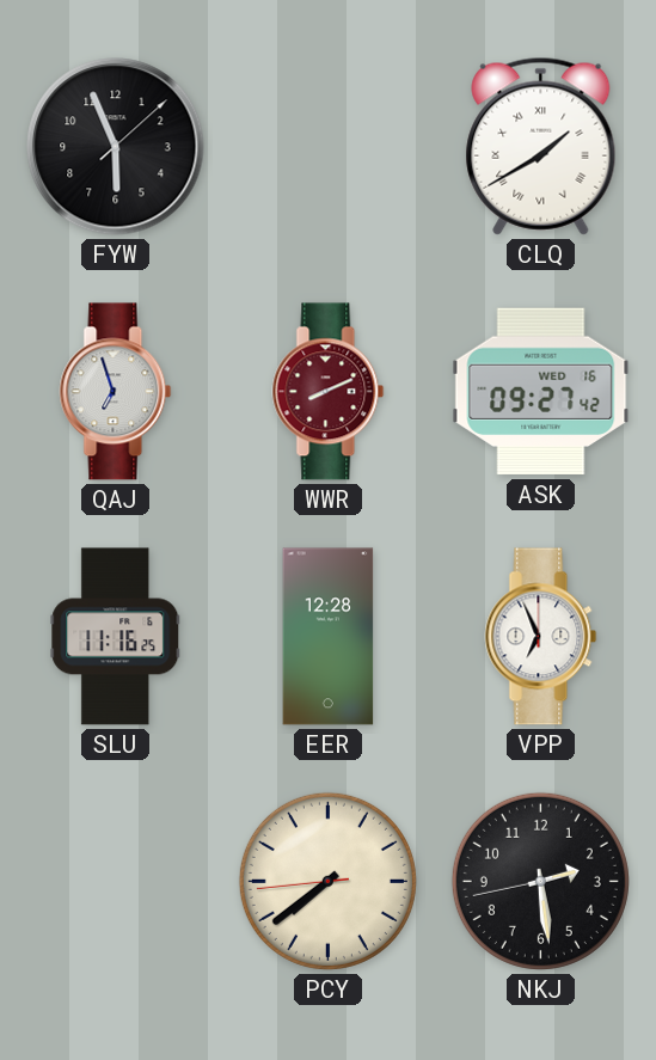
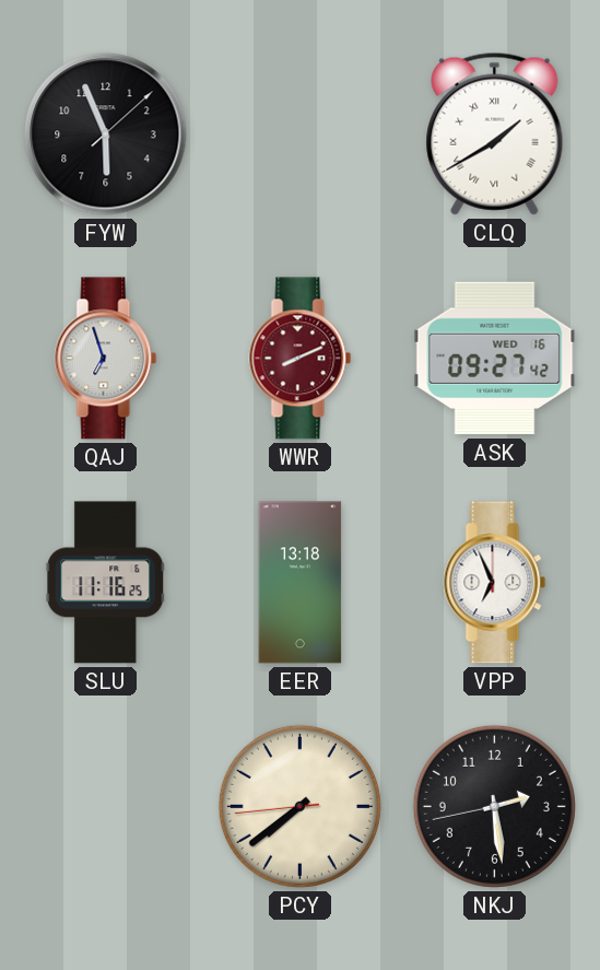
EER: 12:28 -> 13:18 (301, 583)
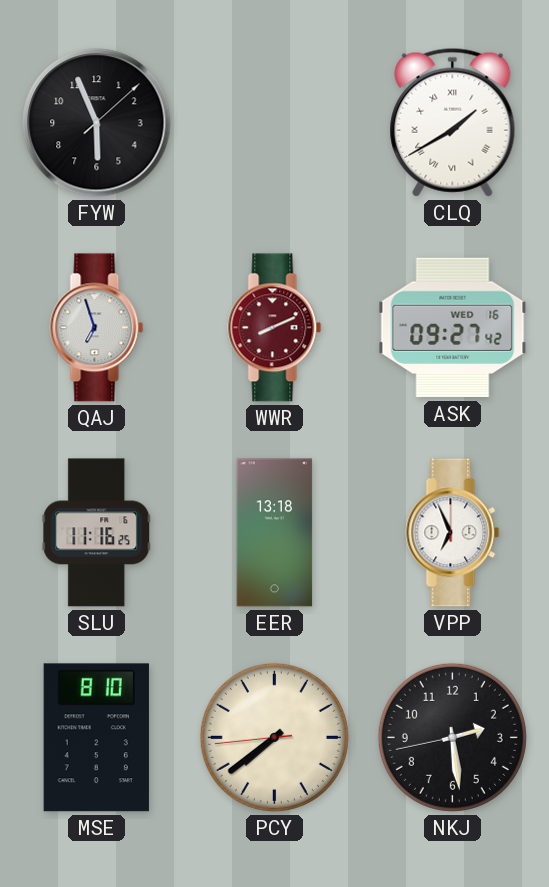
MSE: none -> 8:10 (96, 738)
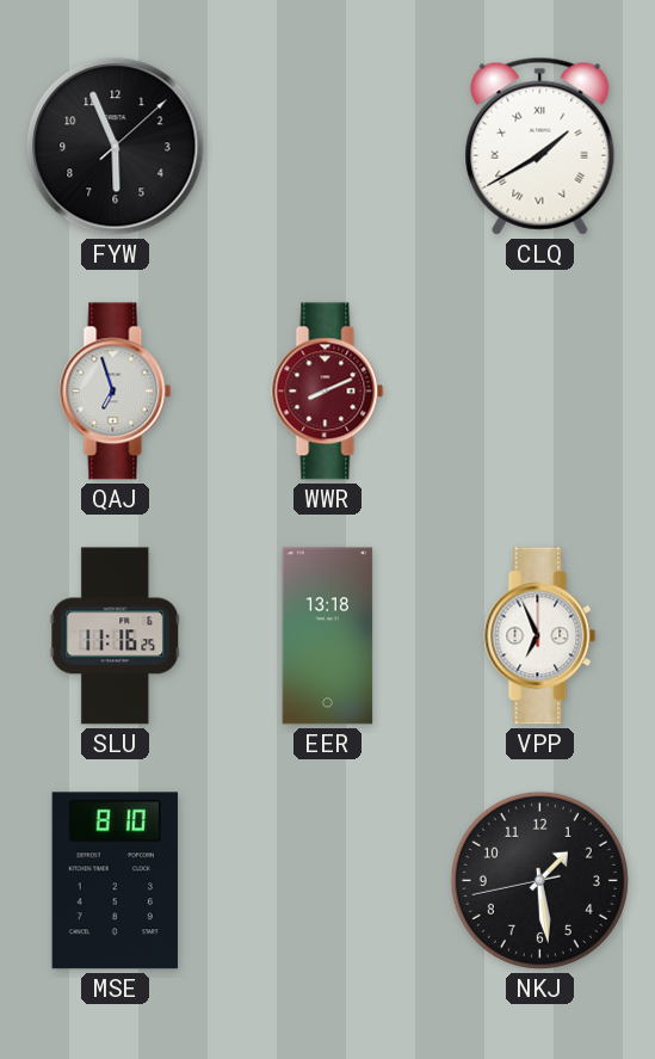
ASK: 09:27 -> none (453, 328)
PCY: 7:38 -> none (274, 737)
NKJ: 2:28 -> 1:28 (539, 880)
